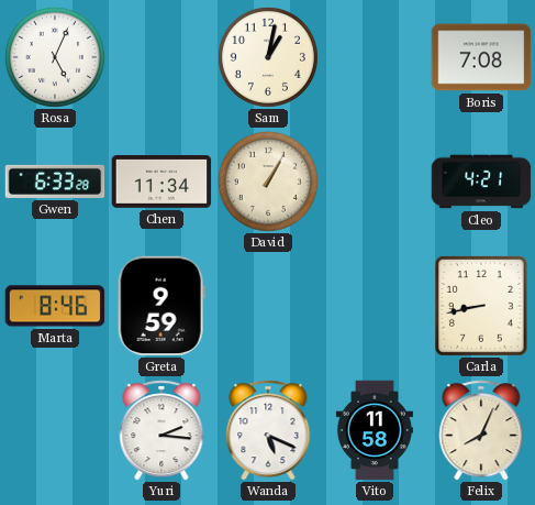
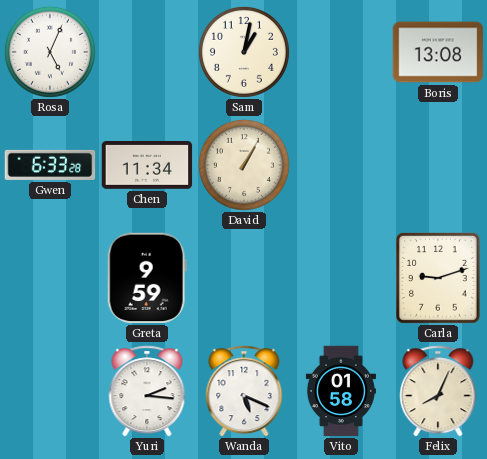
Boris: 7:08 -> 13:08 (438, 52)
Cleo: 4:21 -> none (481, 182)
Marta: 8:46 -> none (55, 306)
Carla: 8:43 -> 9:12 (439, 279)
Vito: 11:58 -> 01:58 (341, 391)
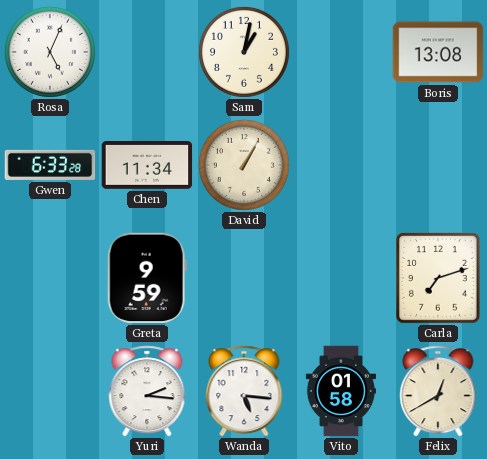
Carla: 9:12 -> 7:12 (439, 279)
Wanda: 5:19 -> 5:16 (244, 391)
Felix: 8:04 -> 12:40 (438, 391)
